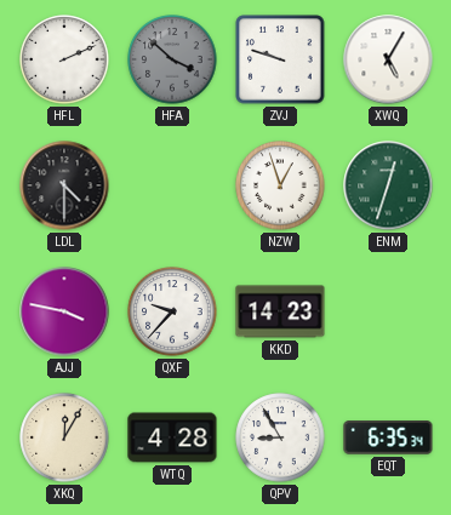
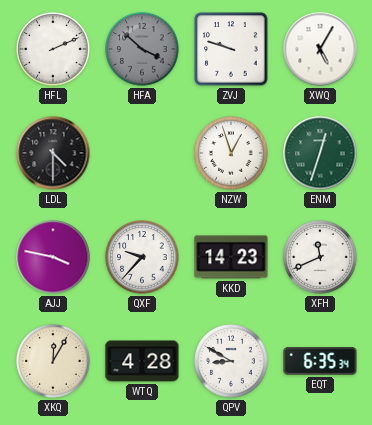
XFH: none -> 11:41 (320, 257)
QPV: 8:55 -> 8:50 (231, 361)
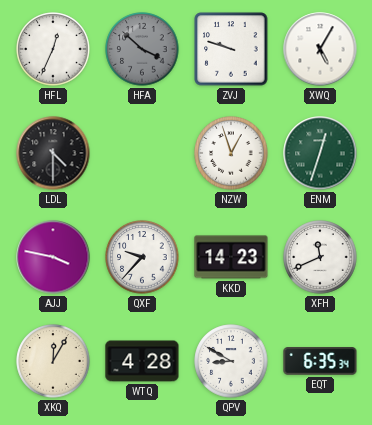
HFL: 2:11 -> 12:34 (53, 49)
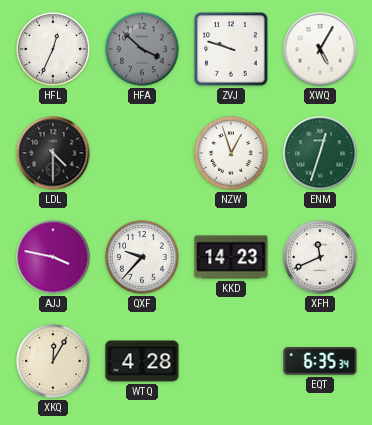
QPV: 8:50 -> none (231, 361)
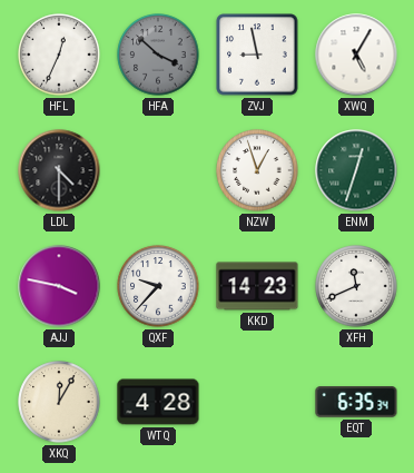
ZVJ: 9:48 -> 8:58 (257, 55)
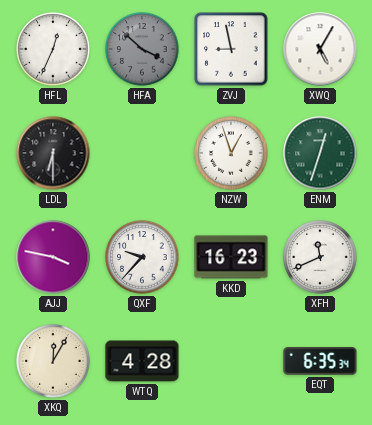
LDL: 4:30 -> 6:30 (53, 153)
KKD: 14:23 -> 16:23 (231, 257)
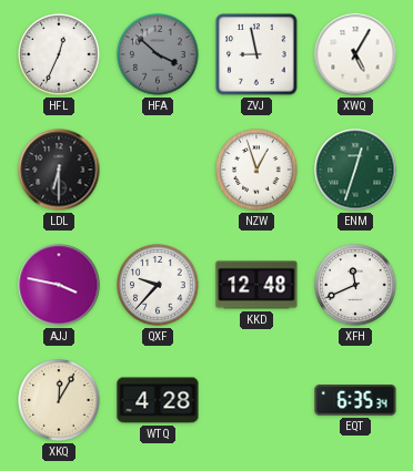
KKD: 16:23 -> 12:48 (256, 285)
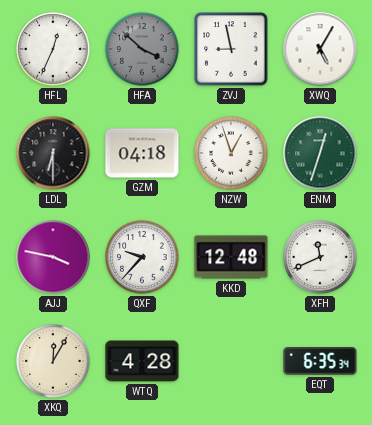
GZM: none -> 04:18 (142, 153)
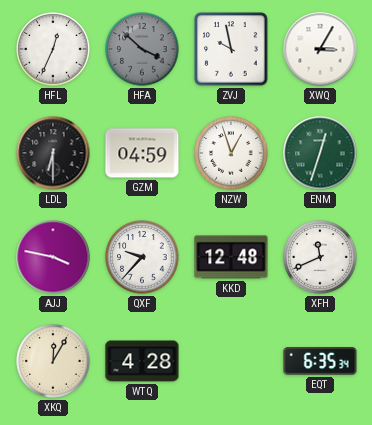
ZVJ: 8:58 -> 9:58 (231, 49)
XWQ: 5:05 -> 3:05 (320, 49)
GZM: 04:18 -> 04:59 (142, 153)
